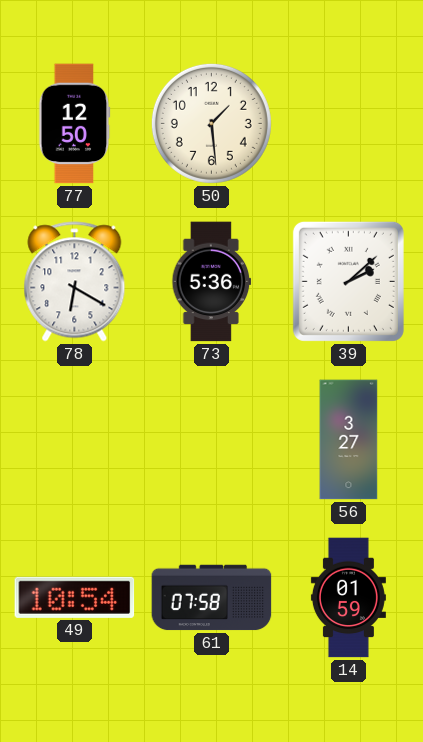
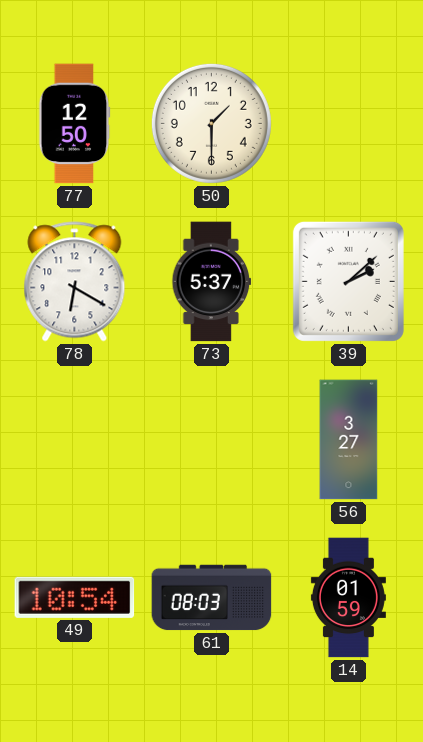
50: 1:29 -> 1:30 (211, 123)
73: 5:36 -> 5:37 (212, 282)
61: 07:58 -> 08:03 (212, 598)
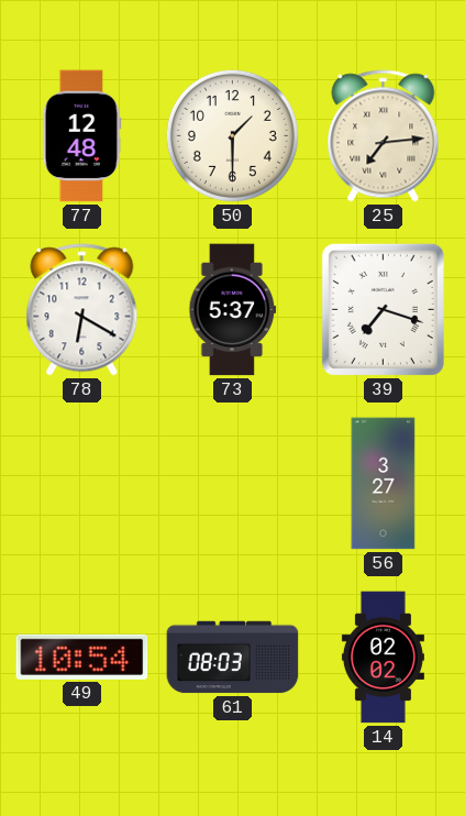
77: 12:50 -> 12:48 (82, 136)
25: none -> 7:14 (384, 136)
39: 2:08 -> 7:18 (383, 309)
14: 01:59 -> 02:02 (383, 658)
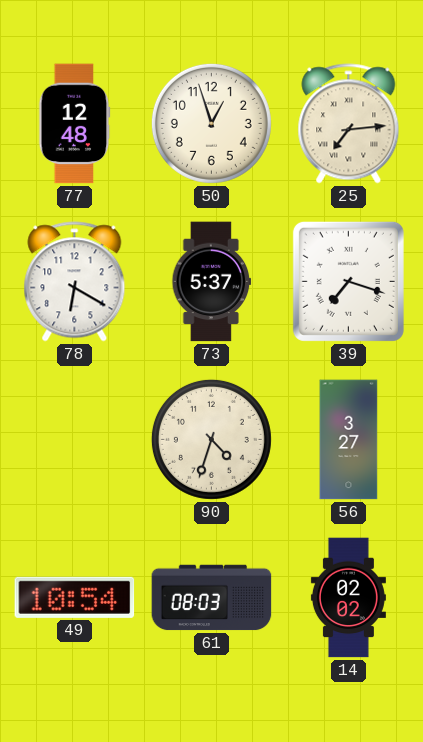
50: 1:30 -> 12:57 (211, 123)
90: none -> 4:33 (211, 439)
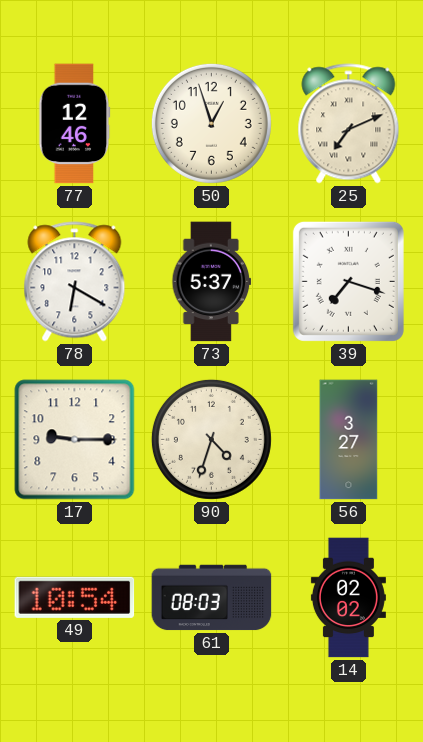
77: 12:48 -> 12:46 (75, 124)
25: 7:14 -> 7:11 (349, 124)
17: none -> 9:15 (75, 440)
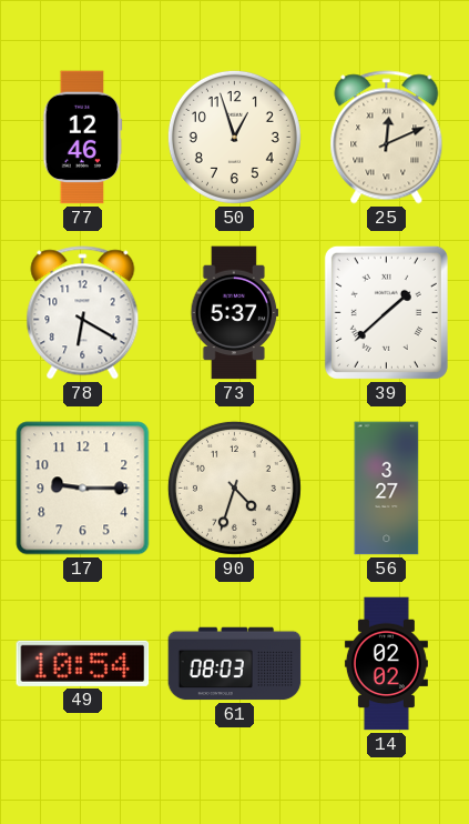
25: 7:11 -> 12:11 (387, 138)
39: 7:18 -> 1:38 (386, 312)
